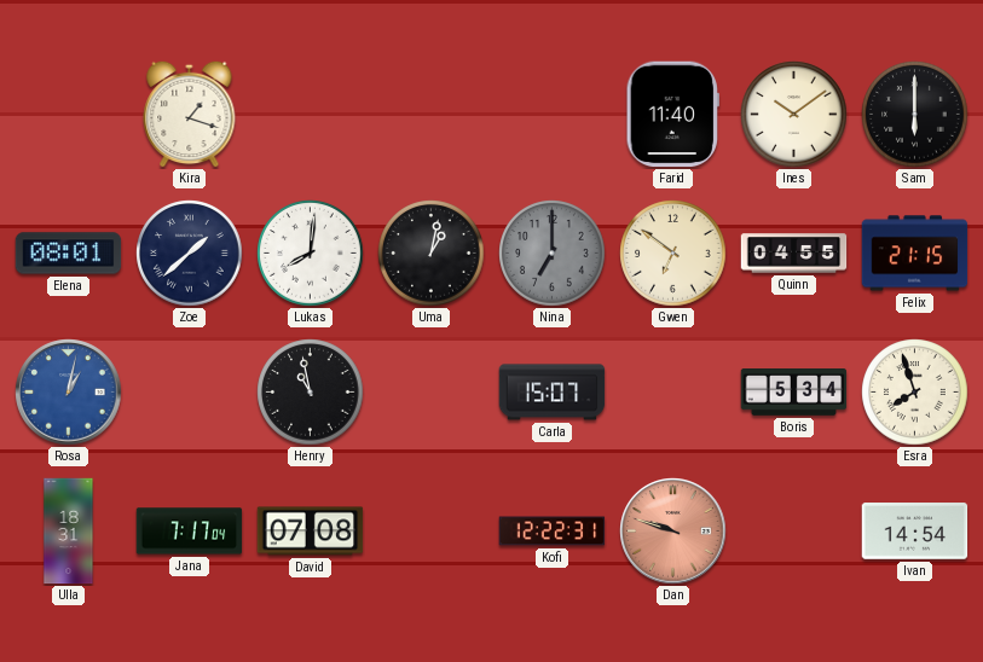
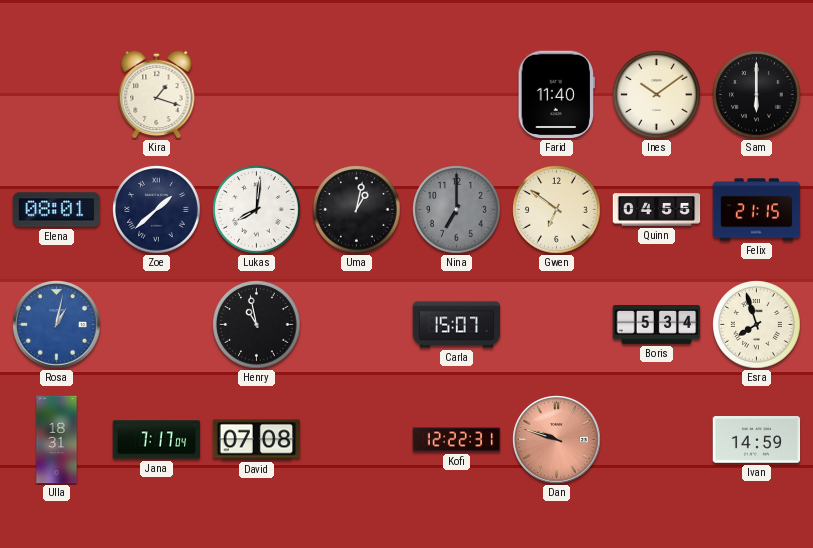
Ivan: 14:54 -> 14:59 (757, 440)
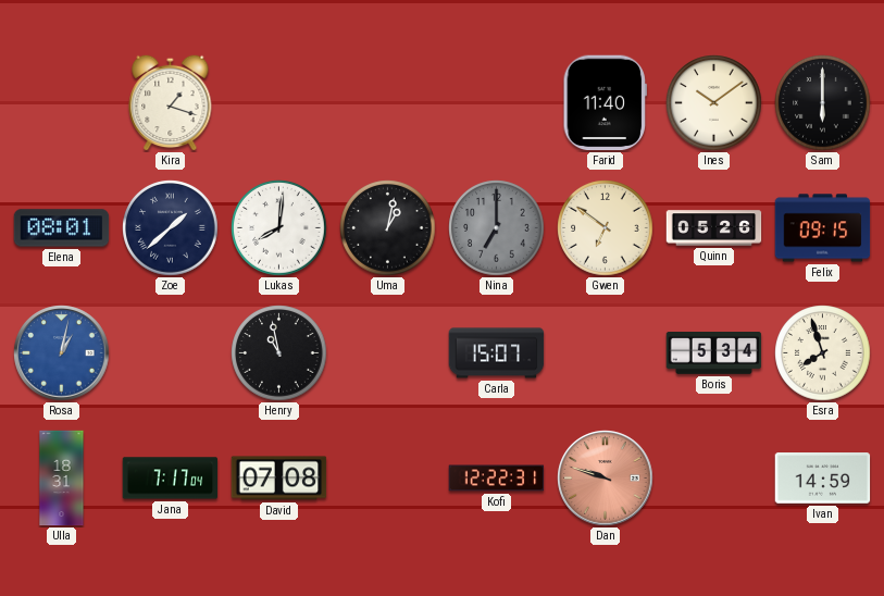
Quinn: 04:55 -> 05:26 (714, 228)
Felix: 21:15 -> 09:15 (823, 228)
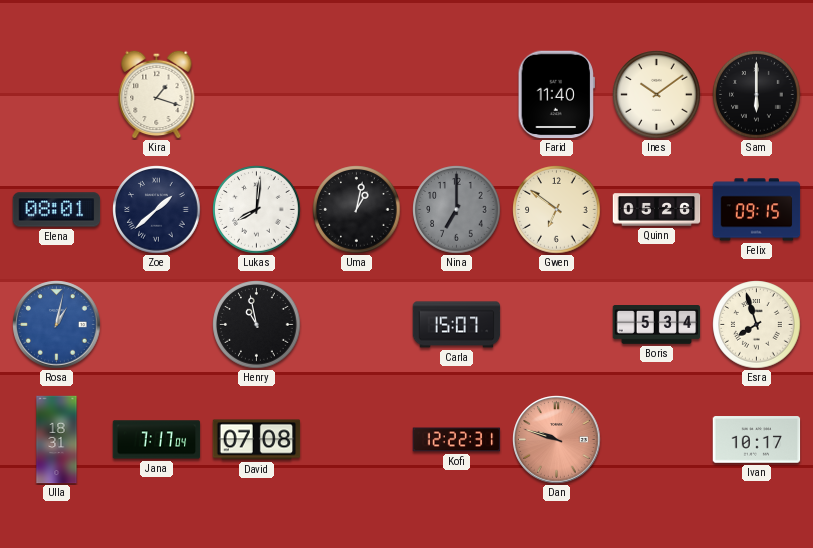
Ivan: 14:59 -> 10:17 (757, 440)
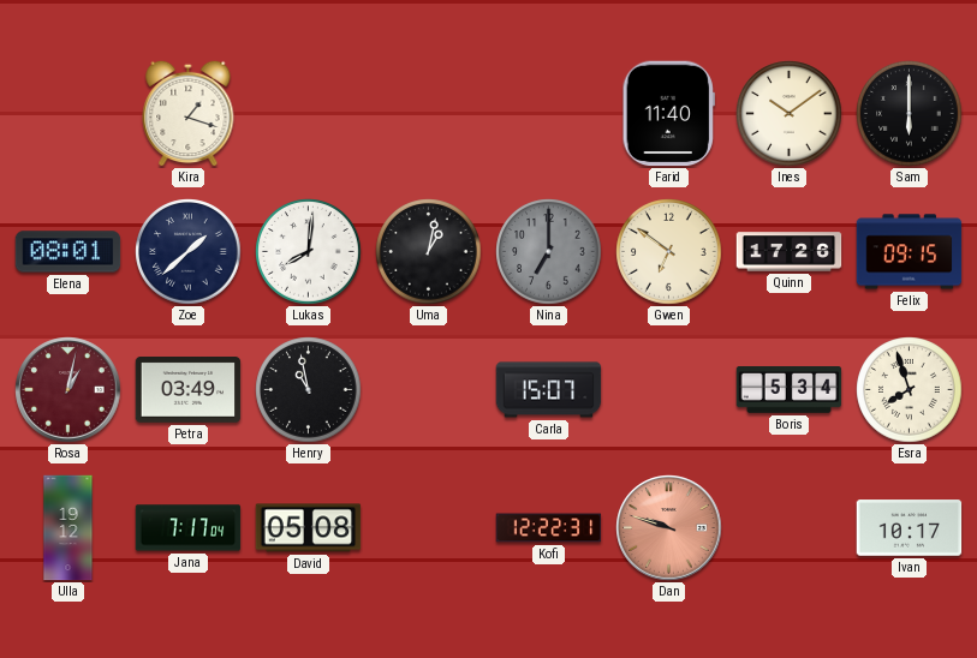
Quinn: 05:26 -> 17:26 (790, 252)
Rosa dial: blue -> burgundy (68, 390)
Petra: none -> 03:49 (189, 390)
Ulla: 18:31 -> 19:12 (68, 528)
David: 07:08 -> 05:08 (309, 528)
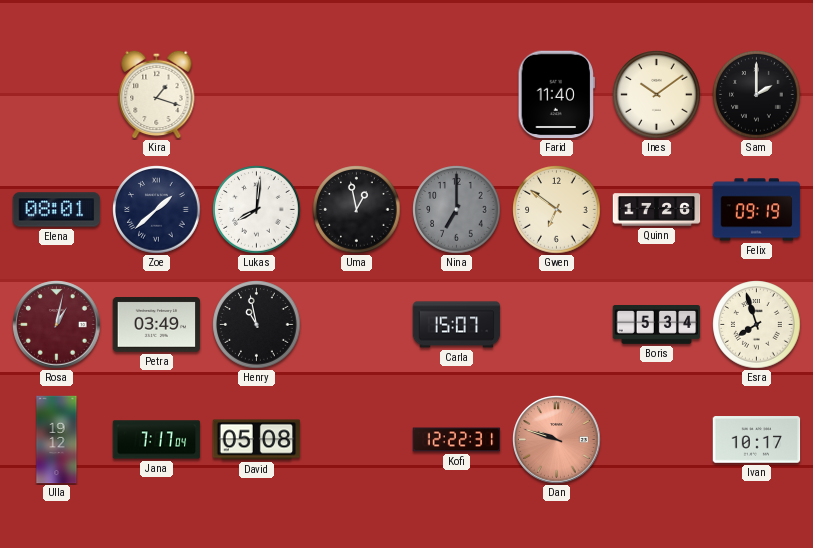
Sam: 6:00 -> 2:00 (757, 95)
Uma: 1:02 -> 12:58 (357, 210)
Felix: 09:15 -> 09:19 (757, 210)
